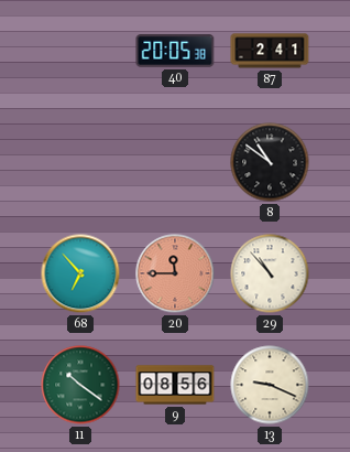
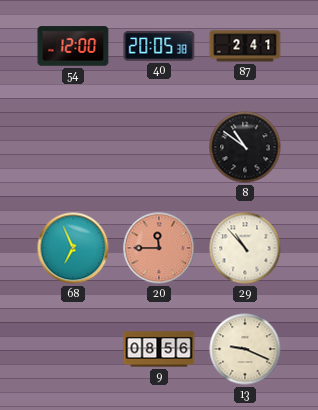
54: none -> 12:00 (73, 46)
68: 6:53 -> 6:56 (73, 248)
11: 10:21 -> none (80, 385)
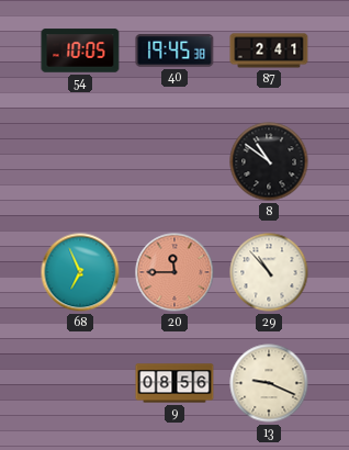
54: 12:00 -> 10:05 (80, 50)
40: 20:05 -> 19:45 (174, 50)
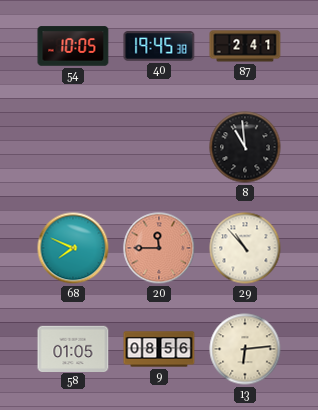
8: 10:51 -> 10:59 (245, 147)
68: 6:56 -> 7:49 (73, 248)
58: none -> 01:05 (73, 348)
13: 9:19 -> 6:14 (245, 349)
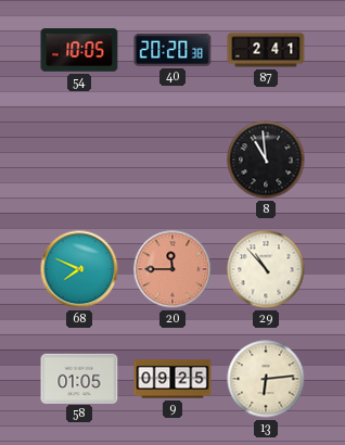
40: 19:45 -> 20:20 (173, 50)
9: 08:56 -> 09:25 (173, 379)
